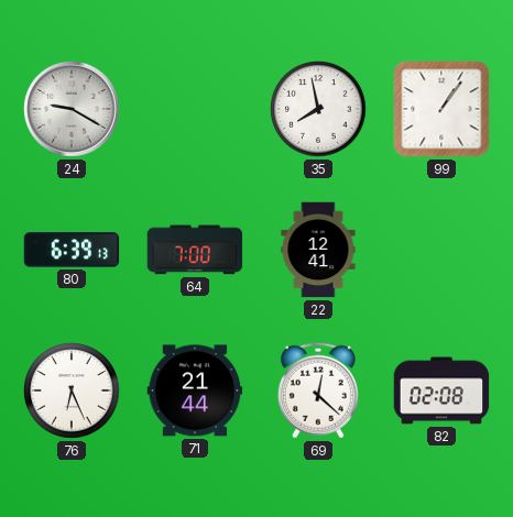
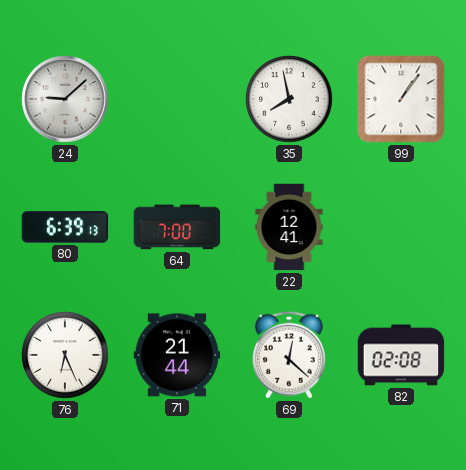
24: 9:20 -> 9:08 (65, 99)
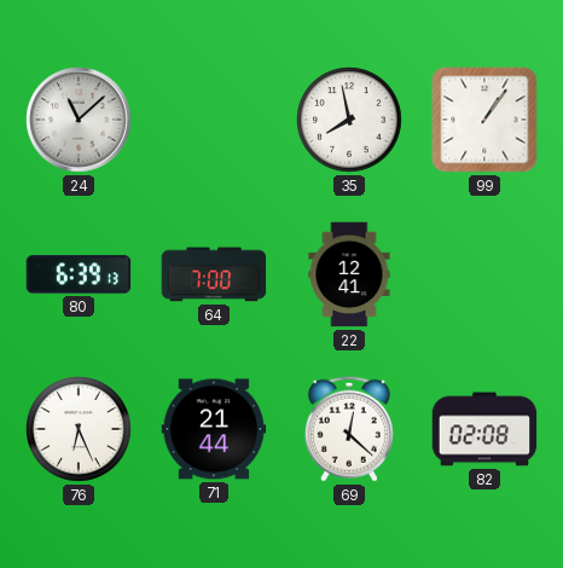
24: 9:08 -> 11:08 (79, 120)
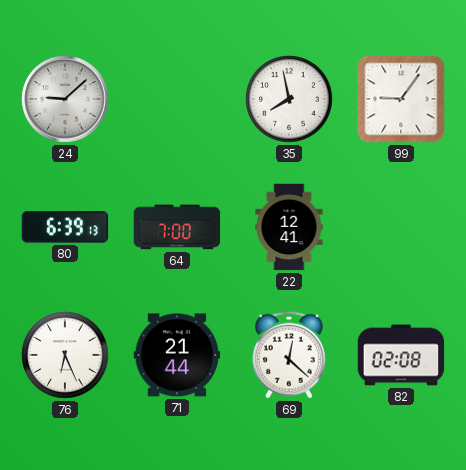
24: 11:08 -> 9:08 (65, 99)
99: 1:06 -> 9:06 (401, 99)
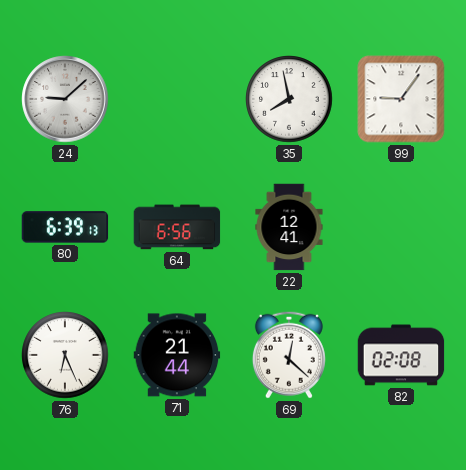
64: 7:00 -> 6:56 (177, 227)
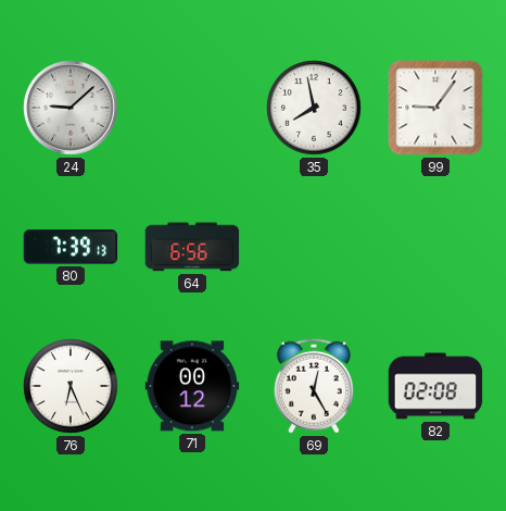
80: 6:39 -> 7:39 (71, 247)
22: 12:41 -> none (289, 227)
71: 21:44 -> 00:12 (192, 386)
69: 12:22 -> 12:25 (314, 386)
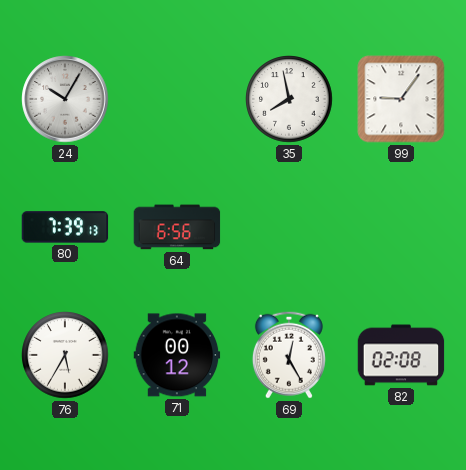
24: 9:08 -> 10:05 (65, 99)
76: 6:26 -> 5:35 (65, 355)
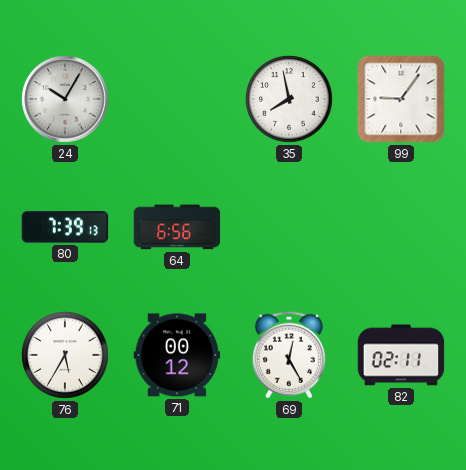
82: 02:08 -> 02:11 (401, 355)
